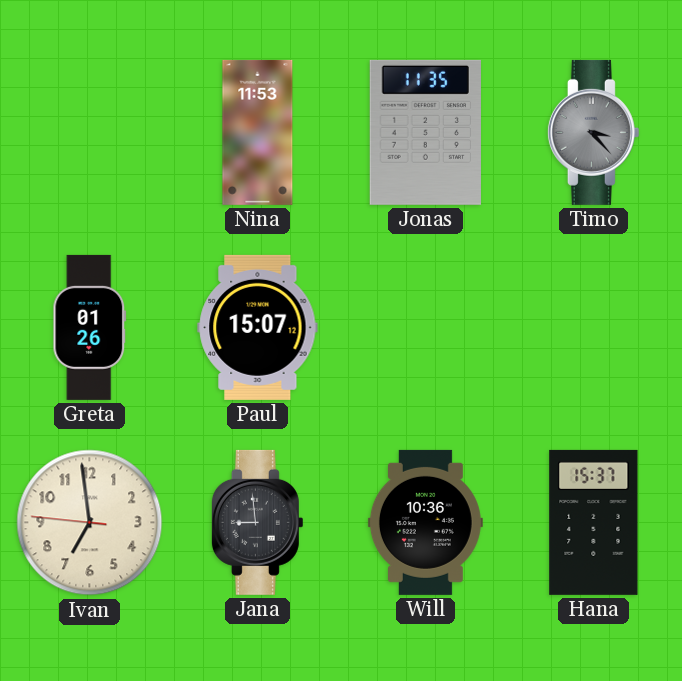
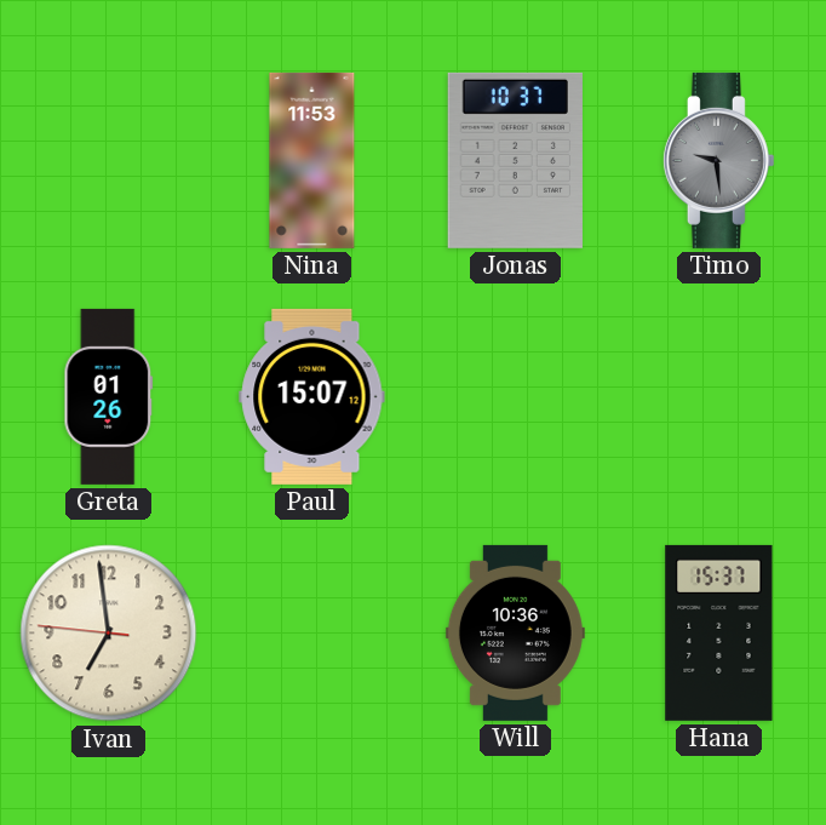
Jonas: 11:35 -> 10:37 (515, 160)
Timo: 3:23 -> 9:29 (718, 160)
Jana: 8:59 -> none (257, 522)
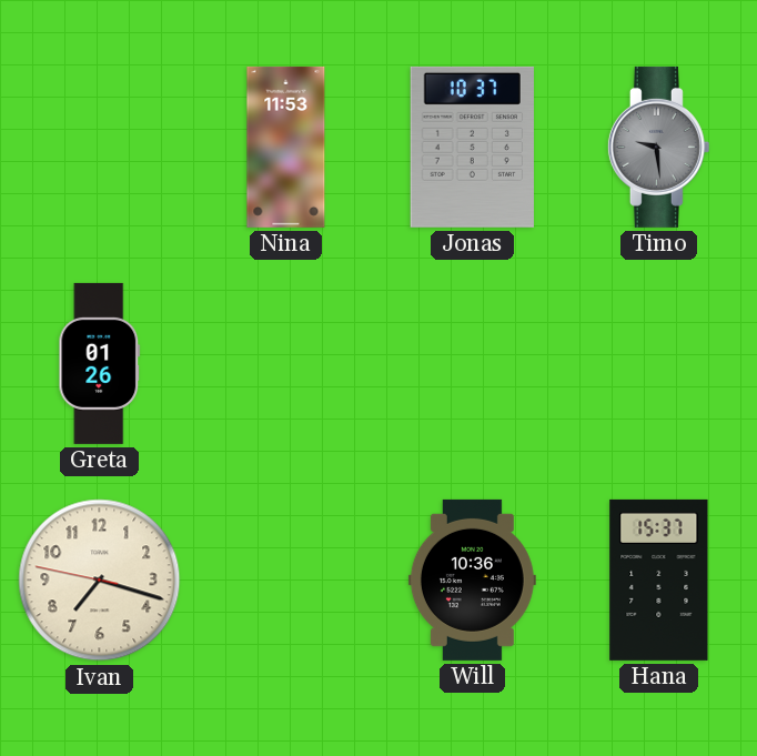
Paul: 15:07 -> none (312, 396)
Ivan: 6:58 -> 7:17 (100, 581)
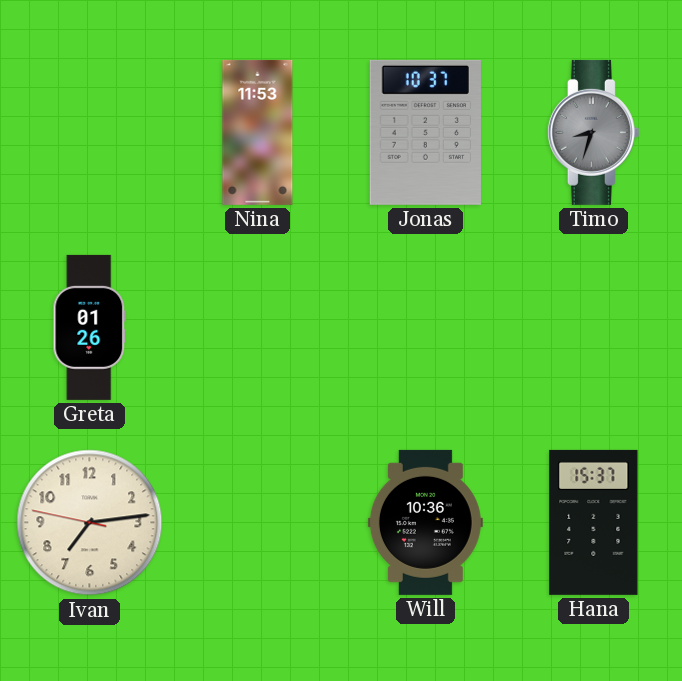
Timo: 9:29 -> 8:33 (593, 132)
Ivan: 7:17 -> 7:13 (90, 523)
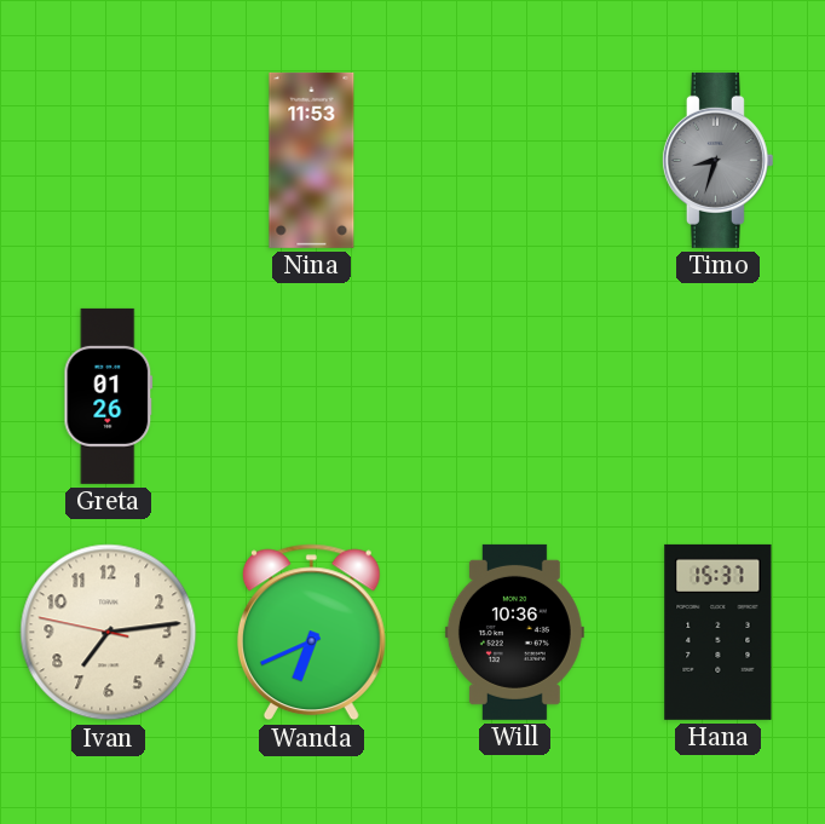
Jonas: 10:37 -> none (425, 132)
Wanda: none -> 6:41 (311, 633)
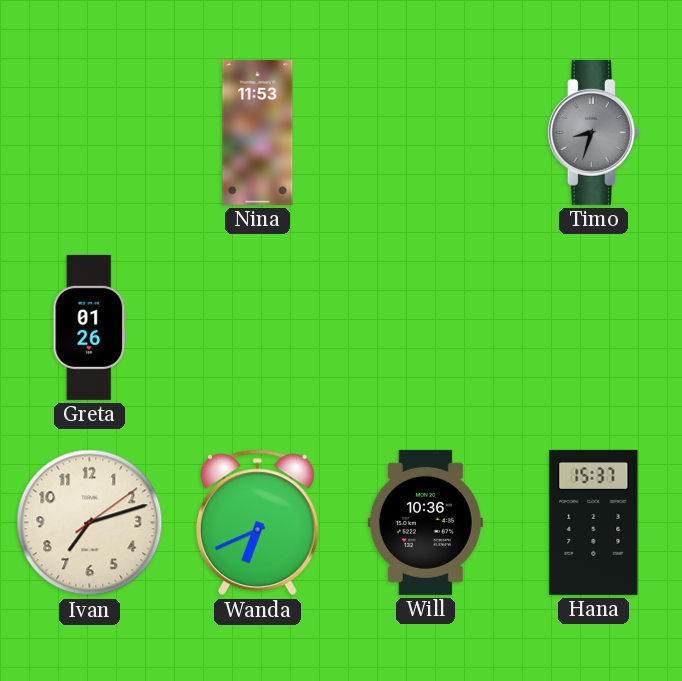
Ivan: 7:13 -> 7:12 (90, 523)
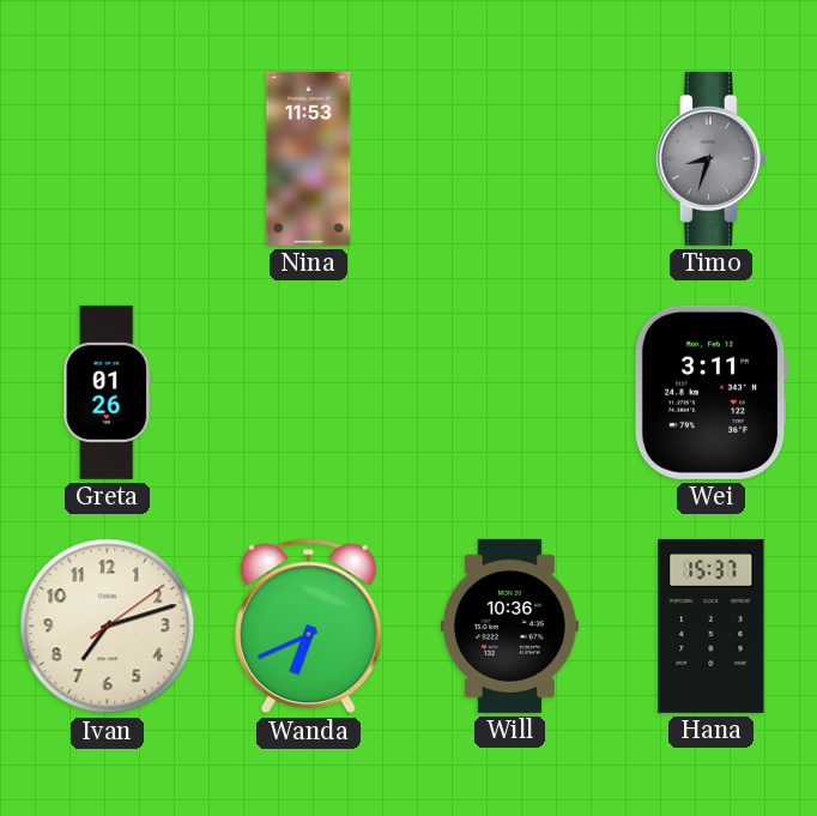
Wei: none -> 3:11 (710, 392)
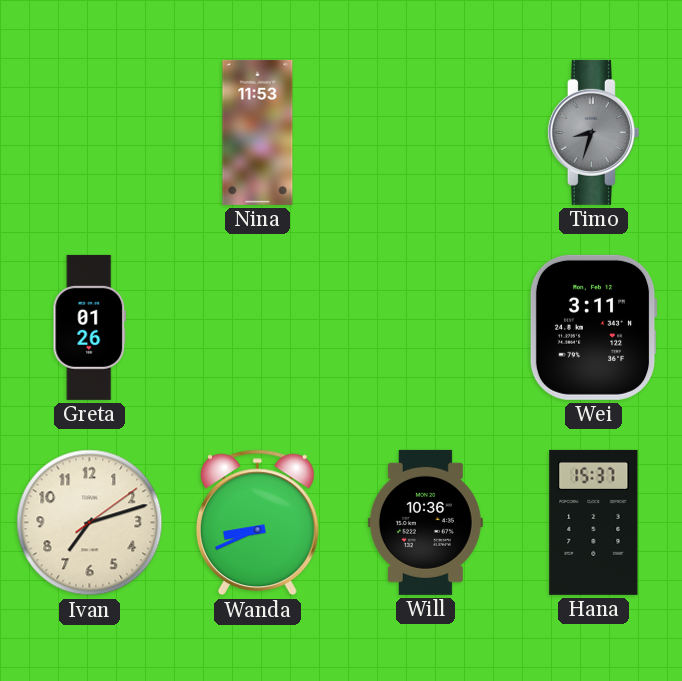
Wanda: 6:41 -> 8:41 (257, 523)
